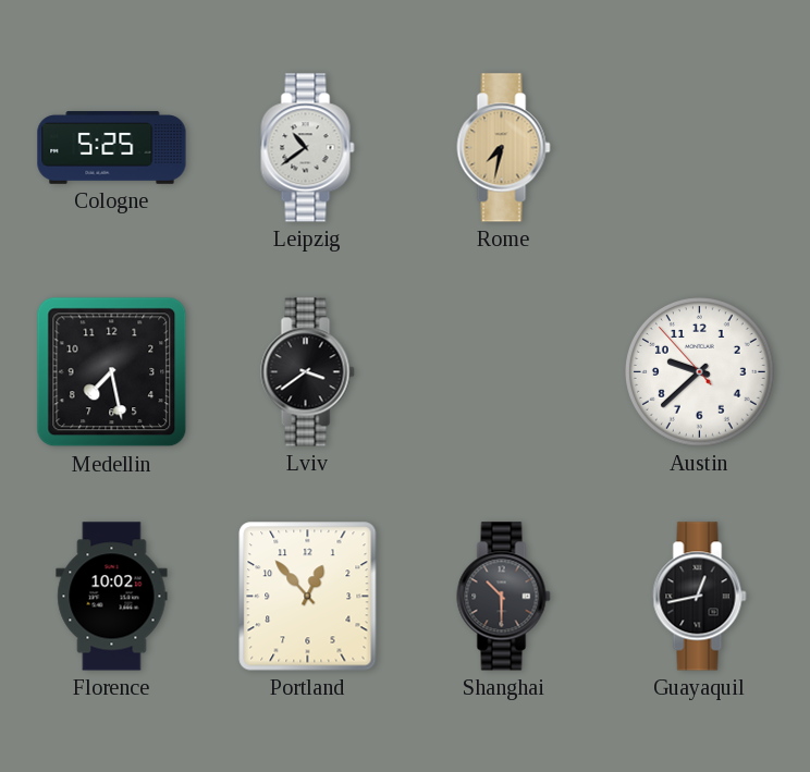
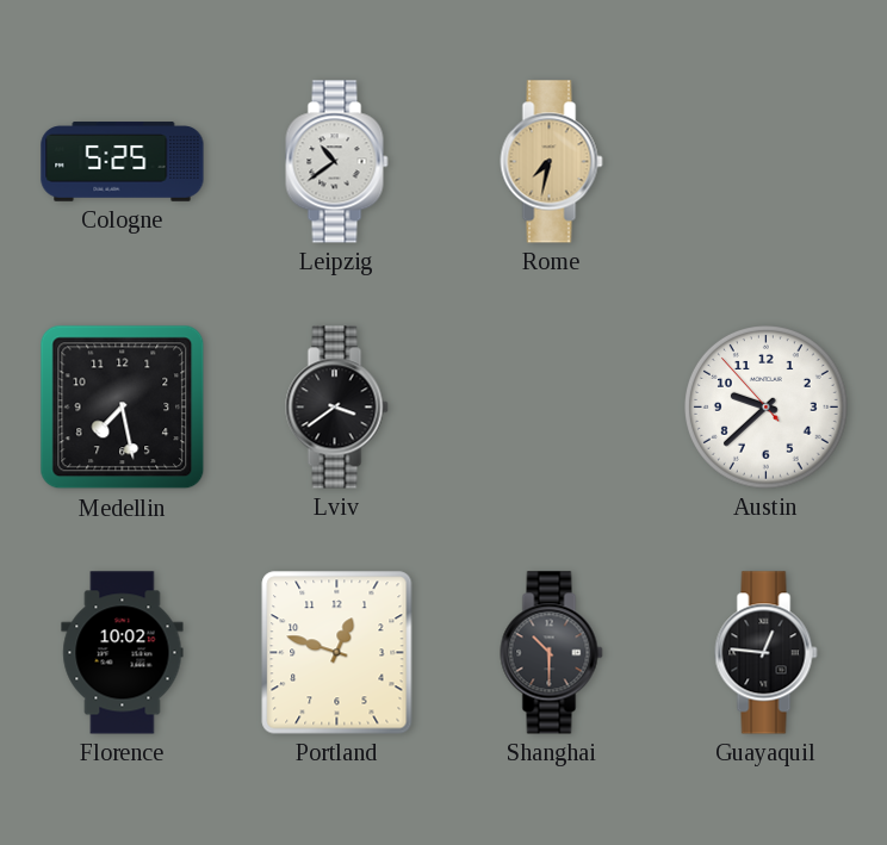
Portland: 12:53 -> 12:48 (337, 653)
Guayaquil: 12:43 -> 12:46 (767, 653)
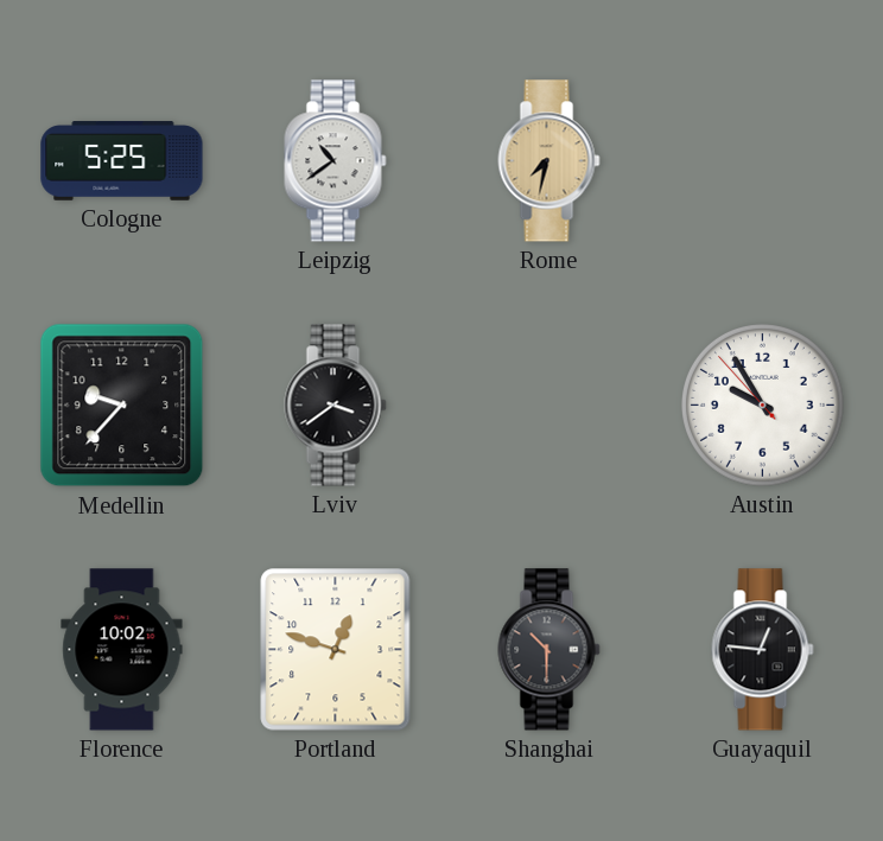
Medellin: 7:28 -> 9:37 (122, 406)
Austin: 9:37 -> 9:54 (763, 406)
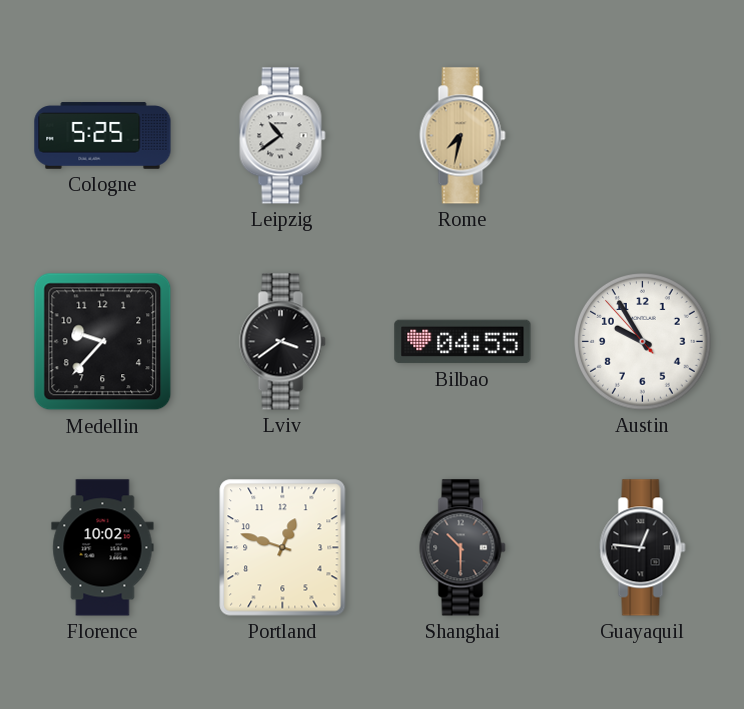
Bilbao: none -> 04:55 (463, 342)
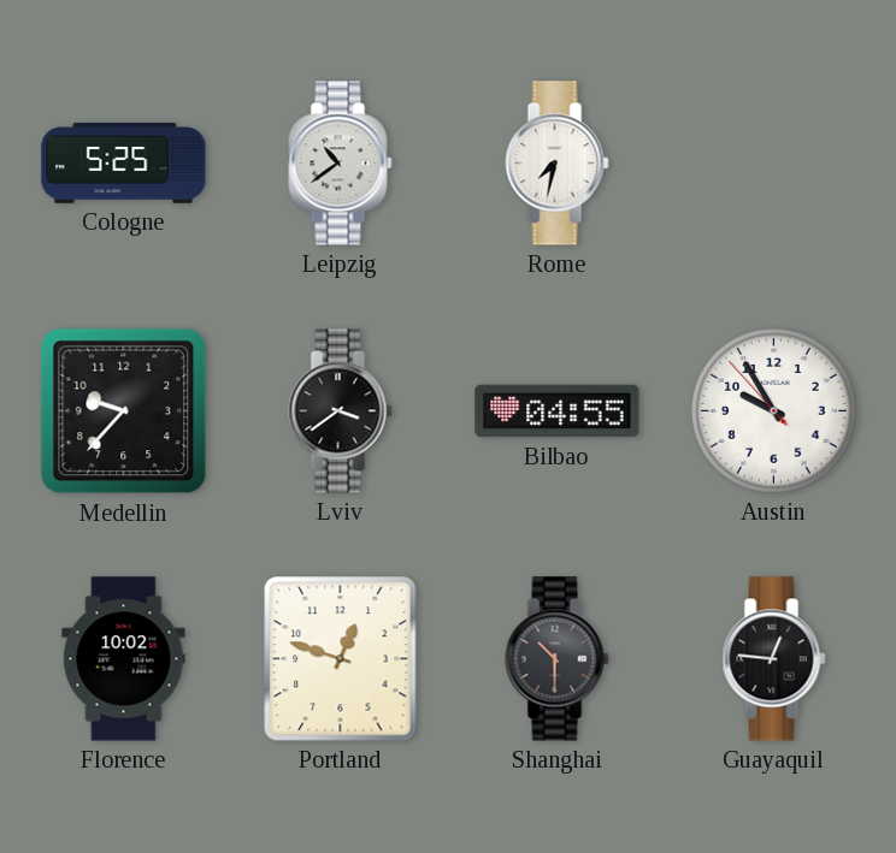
Rome dial: champagne -> white (558, 164)
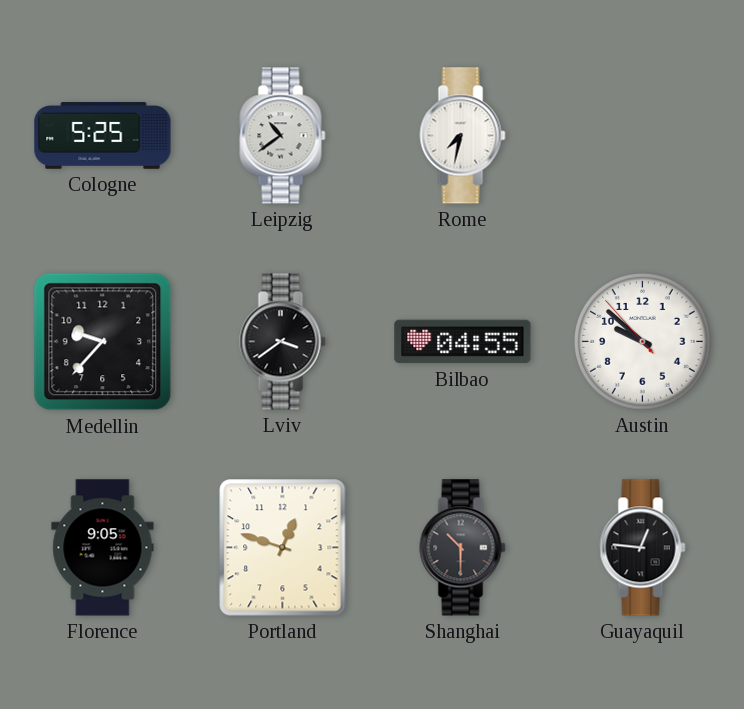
Austin: 9:54 -> 9:51 (643, 342)
Florence: 10:02 -> 9:05 (103, 548)
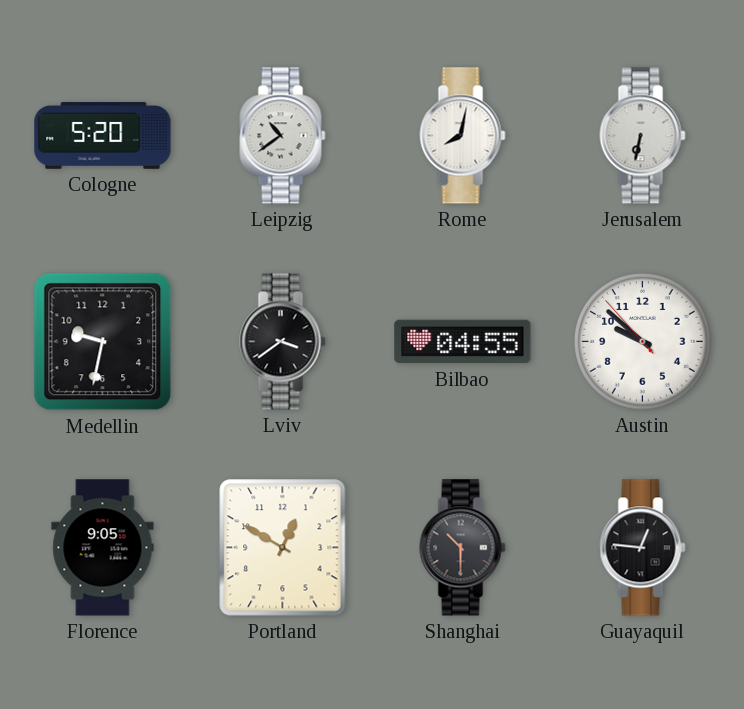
Cologne: 5:25 -> 5:20 (103, 136)
Rome: 7:32 -> 8:02 (463, 136)
Jerusalem: none -> 6:32 (643, 136)
Medellin: 9:37 -> 9:32 (103, 342)
Portland: 12:48 -> 12:50 (283, 548)
